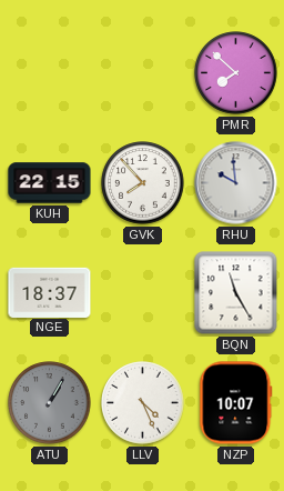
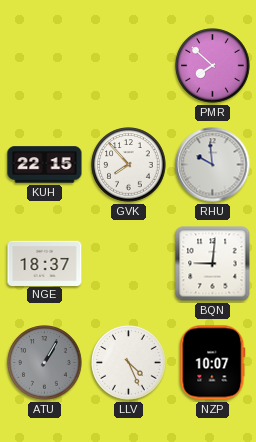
BQN: 11:25 -> 9:01 (213, 264)
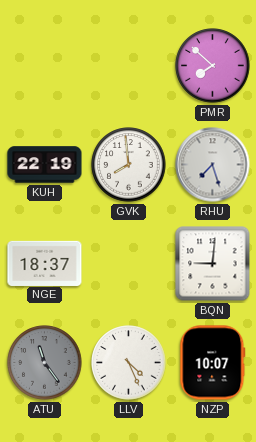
KUH: 22:15 -> 22:19 (45, 165)
GVK: 7:53 -> 7:59 (129, 165)
RHU: 9:59 -> 7:27 (213, 165)
ATU: 1:05 -> 11:24 (45, 363)
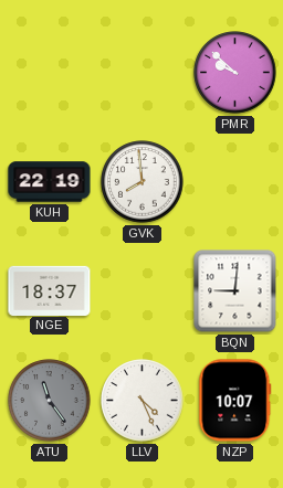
PMR: 7:52 -> 9:52 (235, 73)
RHU: 7:27 -> none (213, 165)
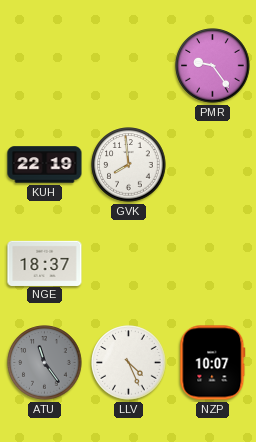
PMR: 9:52 -> 9:24 (213, 66)
BQN: 9:01 -> none (235, 291)
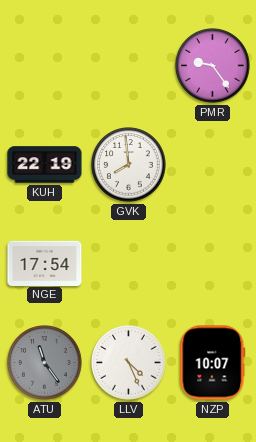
NGE: 18:37 -> 17:54 (45, 263)
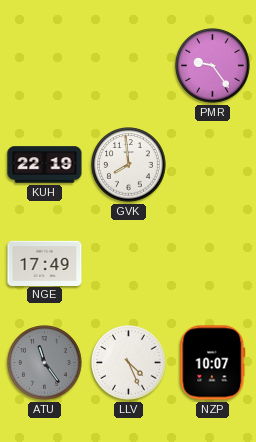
NGE: 17:54 -> 17:49 (45, 263)
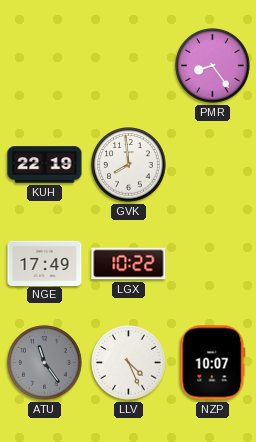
PMR: 9:24 -> 8:24 (213, 66)
LGX: none -> 10:22 (129, 264)
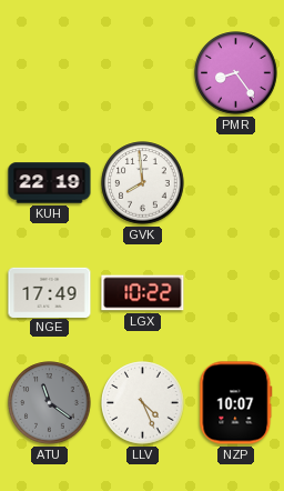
ATU: 11:24 -> 11:21 (50, 403)
